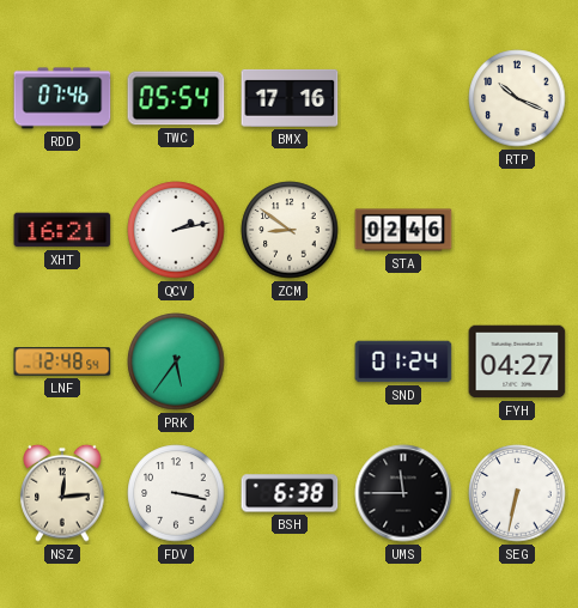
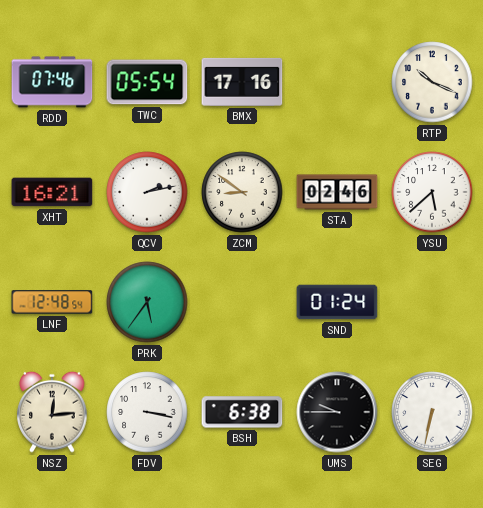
YSU: none -> 5:38 (432, 192)
FYH: 04:27 -> none (517, 361)
UMS: 11:45 -> 9:45 (337, 412)
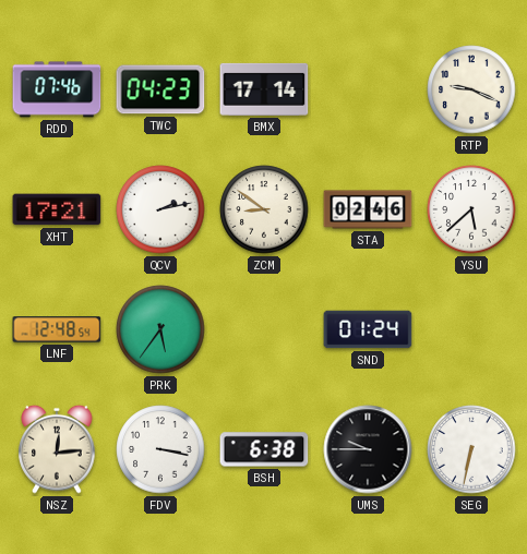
TWC: 05:54 -> 04:23 (160, 89)
BMX: 17:16 -> 17:14 (264, 89)
RTP: 10:19 -> 9:19 (471, 89)
XHT: 16:21 -> 17:21 (57, 209)
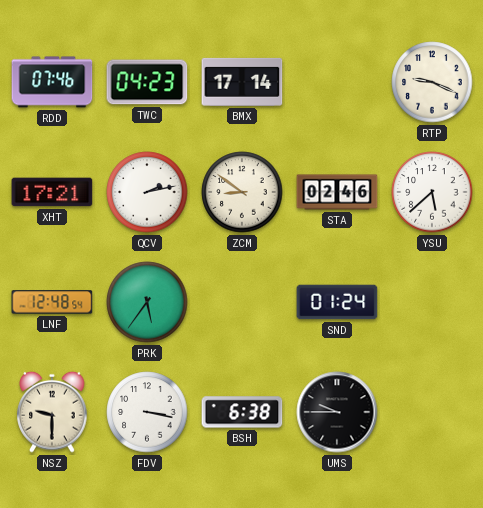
NSZ: 12:14 -> 9:30 (52, 412)
SEG: 6:32 -> none (471, 449)
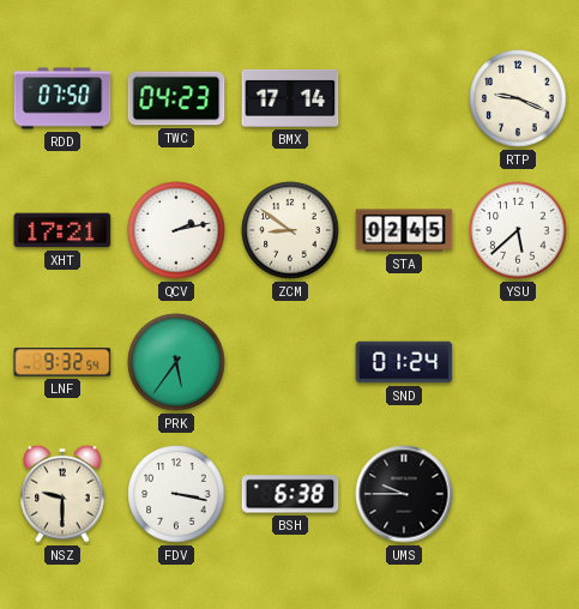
RDD: 07:46 -> 07:50 (62, 98)
STA: 02:46 -> 02:45 (404, 230)
LNF: 12:48 -> 9:32 (62, 362)
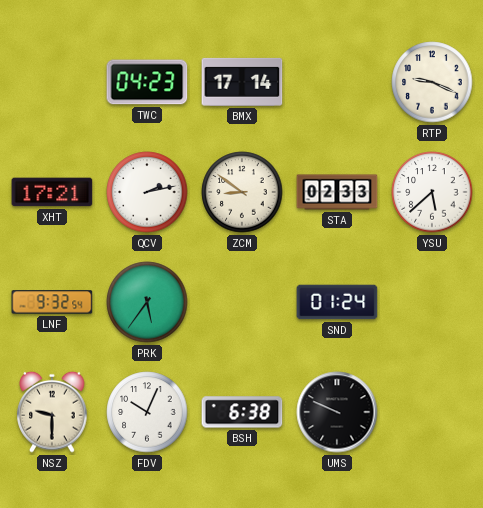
RDD: 07:50 -> none (62, 98)
STA: 02:45 -> 02:33 (337, 192)
FDV: 3:17 -> 10:04 (147, 412)
UMS: 9:45 -> 9:49 (337, 412)
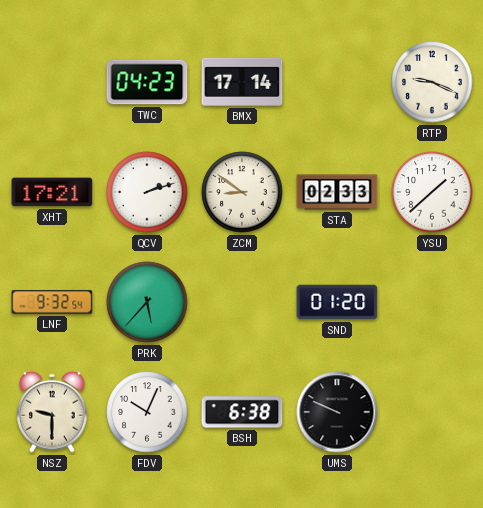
QCV: 2:13 -> 2:12 (147, 192)
YSU: 5:38 -> 1:38 (432, 192)
PRK: 5:36 -> 5:37 (147, 302)
SND: 01:24 -> 01:20 (337, 302)
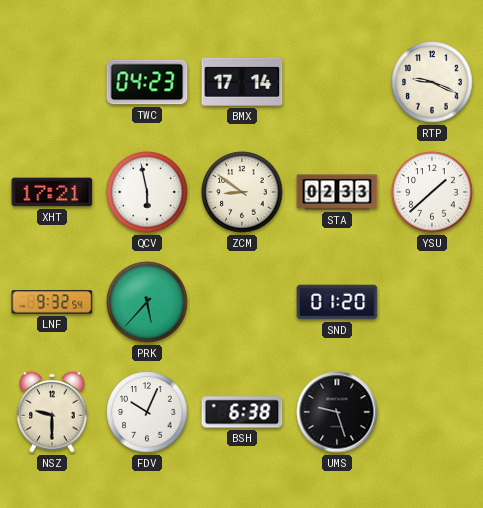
QCV: 2:12 -> 5:58 (147, 192)
UMS: 9:49 -> 9:27 (337, 412)
